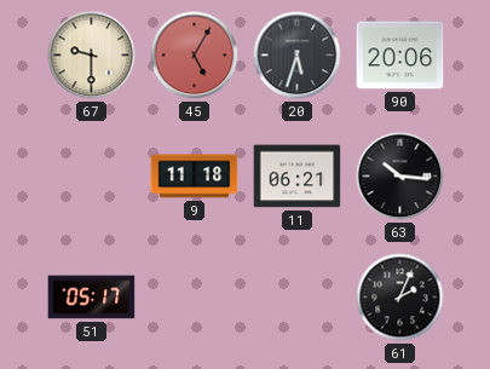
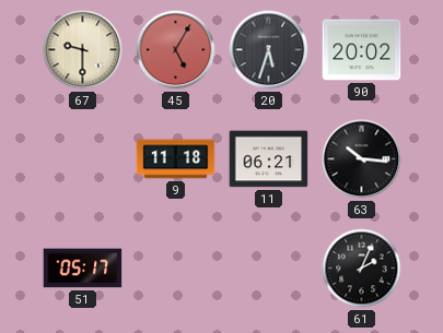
90: 20:06 -> 20:02 (362, 50)
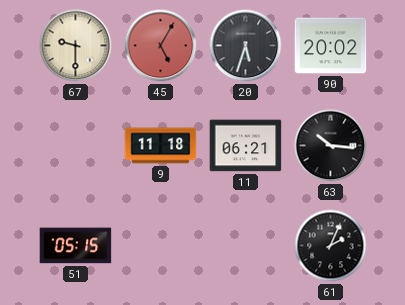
51: 05:17 -> 05:15 (76, 246)
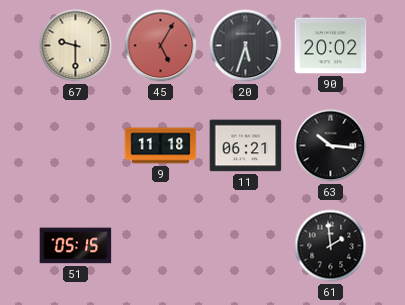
61: 2:04 -> 1:59 (331, 246)
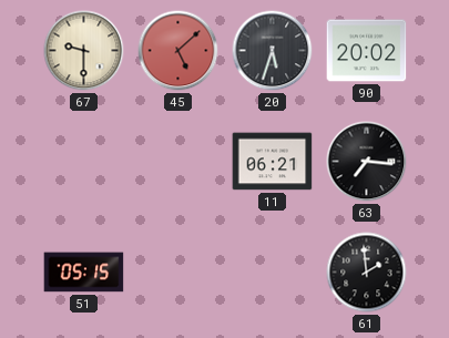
45: 5:05 -> 5:08 (178, 51)
9: 11:18 -> none (161, 146)
63: 10:16 -> 7:16 (367, 162)
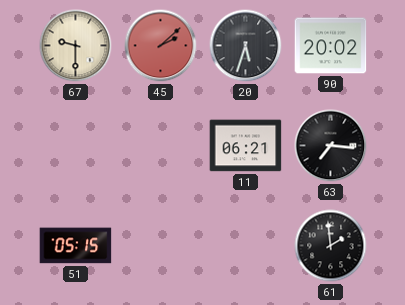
45: 5:08 -> 2:08 (161, 46)
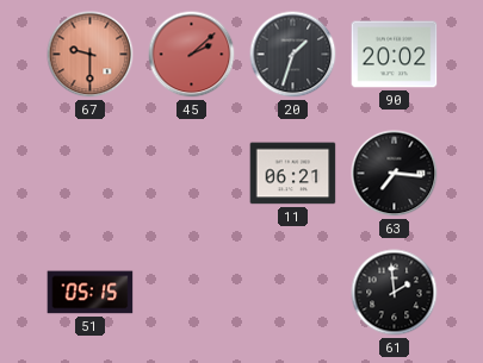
67 dial: cream -> salmon (91, 55)
20: 5:33 -> 1:33 (293, 55)
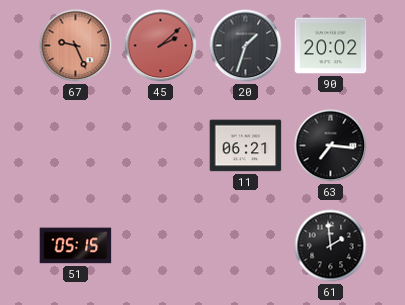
67: 9:30 -> 9:26 (76, 46)
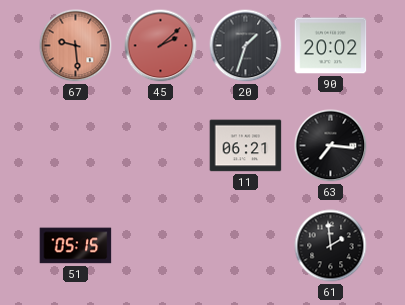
67: 9:26 -> 9:29 (76, 46)
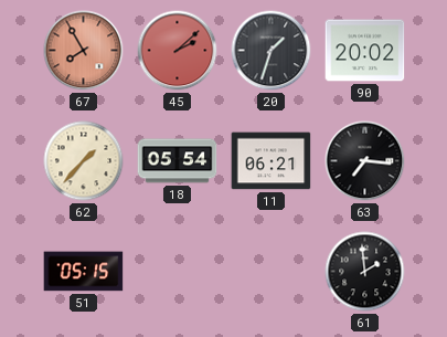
67: 9:29 -> 7:55 (84, 51)
62: none -> 1:37 (84, 161)
18: none -> 05:54 (178, 161)
